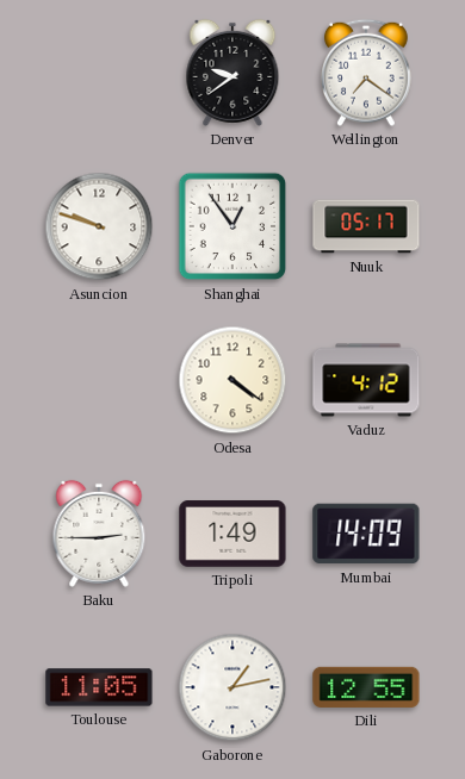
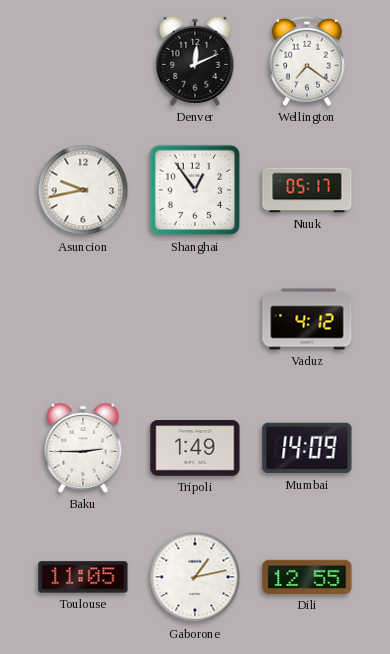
Denver: 9:39 -> 12:11 (195, 61)
Asuncion: 9:48 -> 9:43 (83, 190)
Odesa: 4:21 -> none (232, 380)
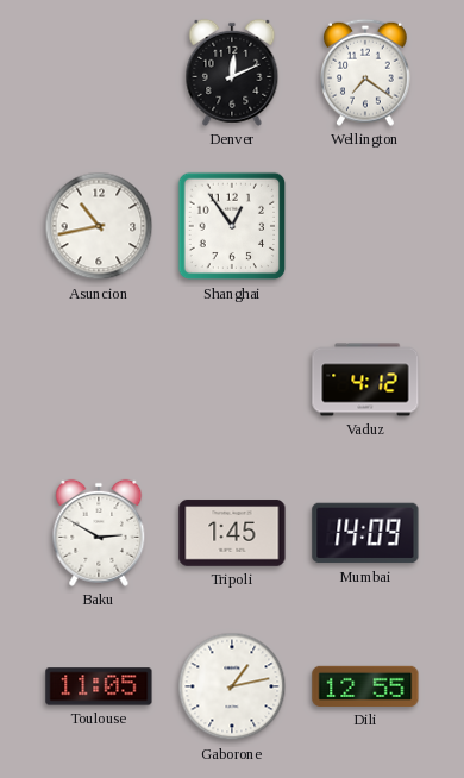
Asuncion: 9:43 -> 10:43 (99, 226)
Nuuk: 05:17 -> none (307, 190)
Baku: 2:45 -> 2:50 (99, 533)
Tripoli: 1:49 -> 1:45 (232, 533)
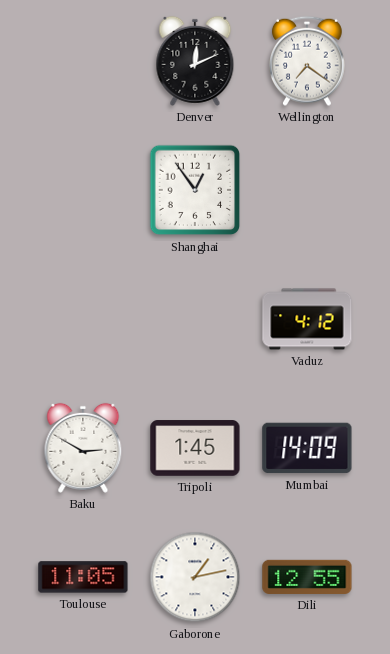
Asuncion: 10:43 -> none (99, 226)
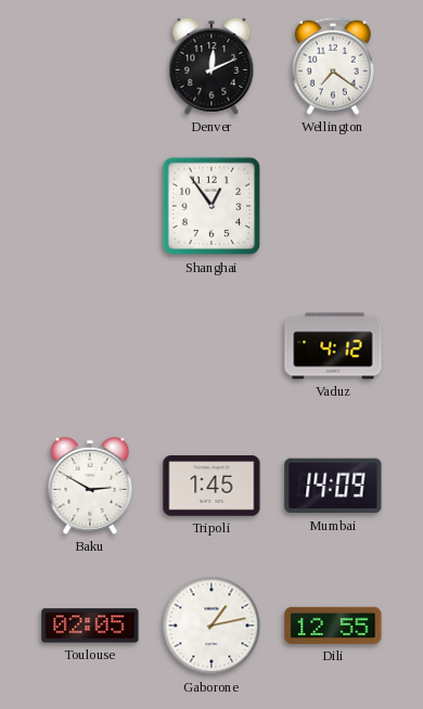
Toulouse: 11:05 -> 02:05 (90, 626)
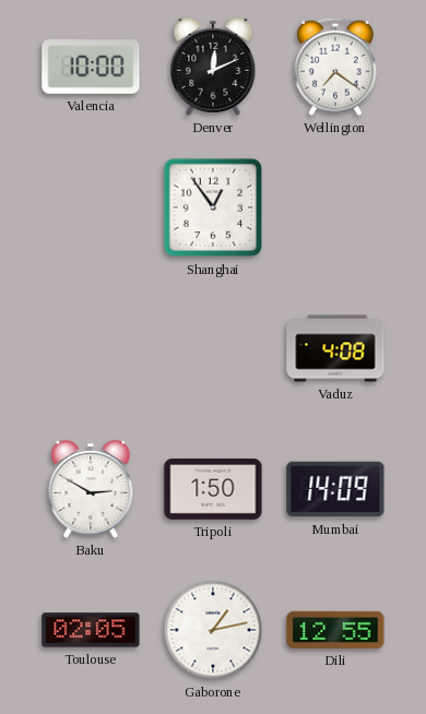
Valencia: none -> 10:00 (91, 67)
Vaduz: 4:12 -> 4:08 (335, 348)
Tripoli: 1:45 -> 1:50 (213, 489)
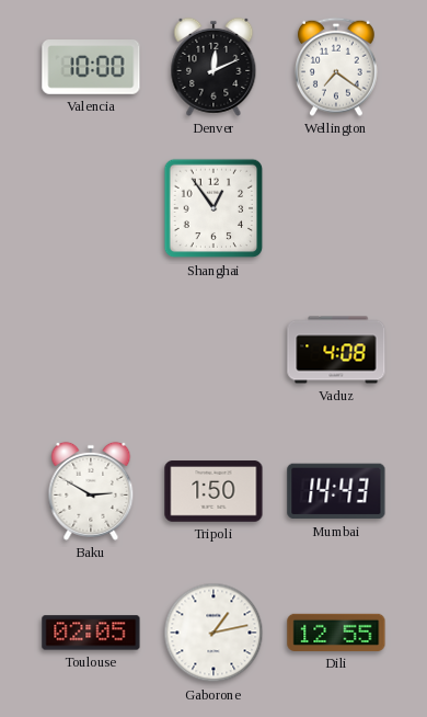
Mumbai: 14:09 -> 14:43 (336, 491)
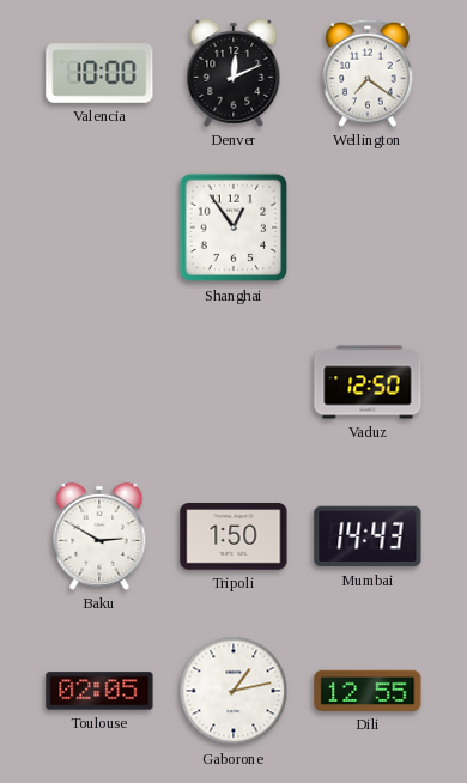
Vaduz: 4:08 -> 12:50 (368, 382)
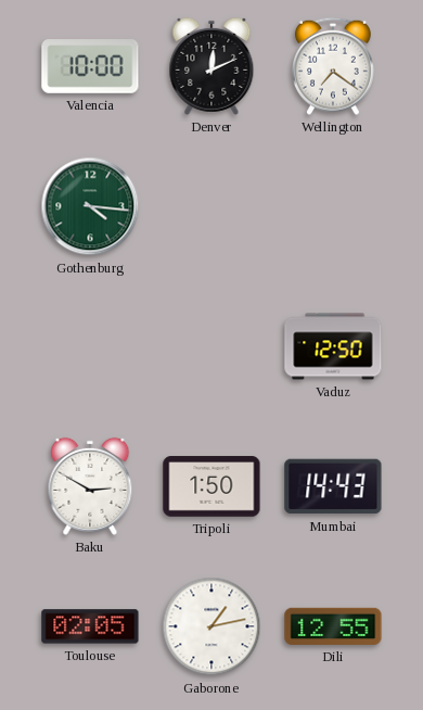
Gothenburg: none -> 4:16 (90, 206)
Shanghai: 12:54 -> none (233, 227)
